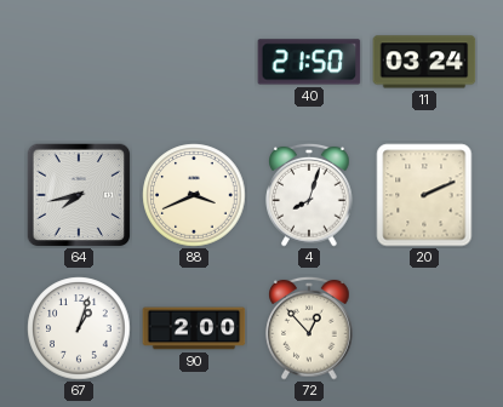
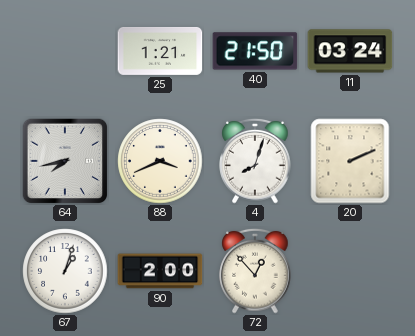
25: none -> 1:21 (160, 51)
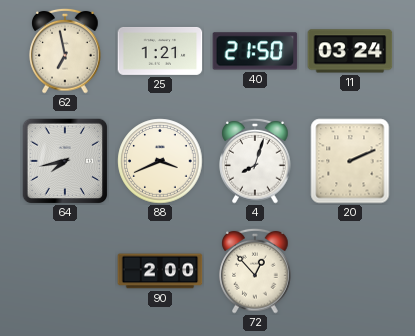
62: none -> 6:58 (65, 51)
67: 1:03 -> none (65, 271)
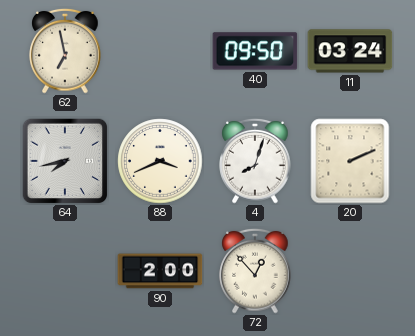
25: 1:21 -> none (160, 51)
40: 21:50 -> 09:50 (255, 51)
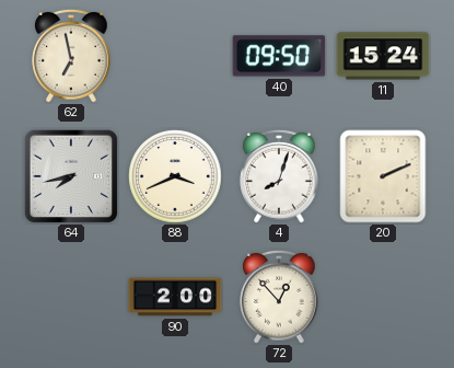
11: 03:24 -> 15:24 (383, 56)
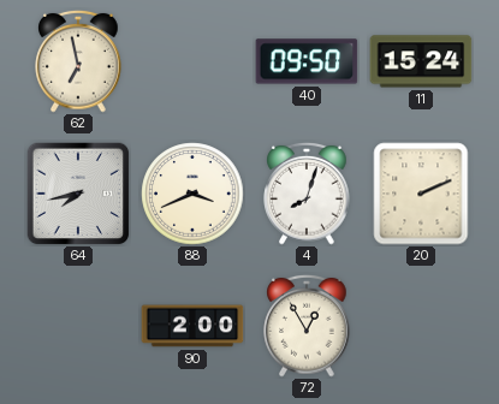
72: 12:53 -> 12:55 (307, 326)
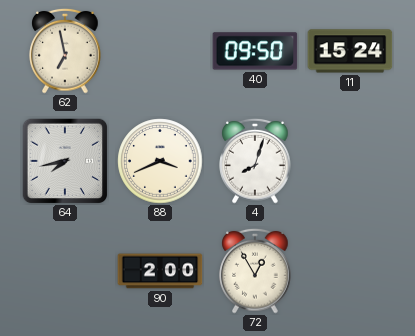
20: 2:11 -> none (421, 194)
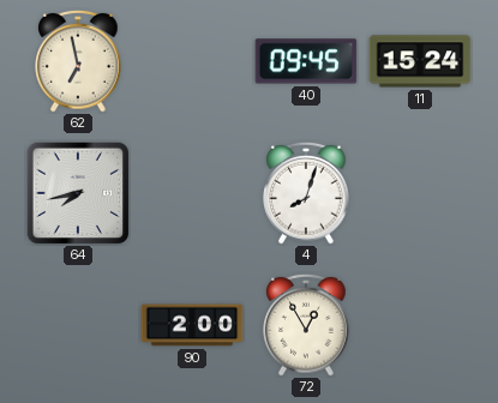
40: 09:50 -> 09:45 (306, 61)
88: 3:41 -> none (160, 161)
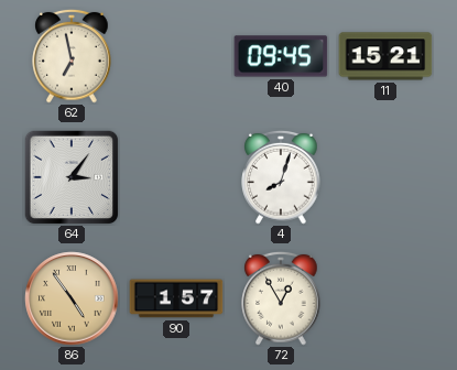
11: 15:24 -> 15:21 (385, 56)
64: 7:43 -> 3:06 (72, 177)
86: none -> 4:54 (72, 298)
90: 2:00 -> 1:57 (176, 298)
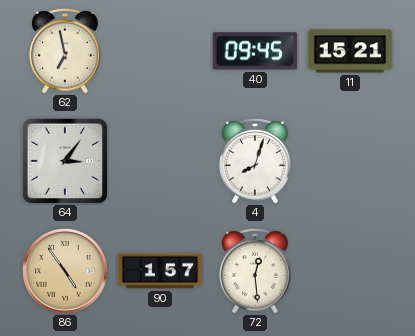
72: 12:55 -> 12:29 (255, 271)
